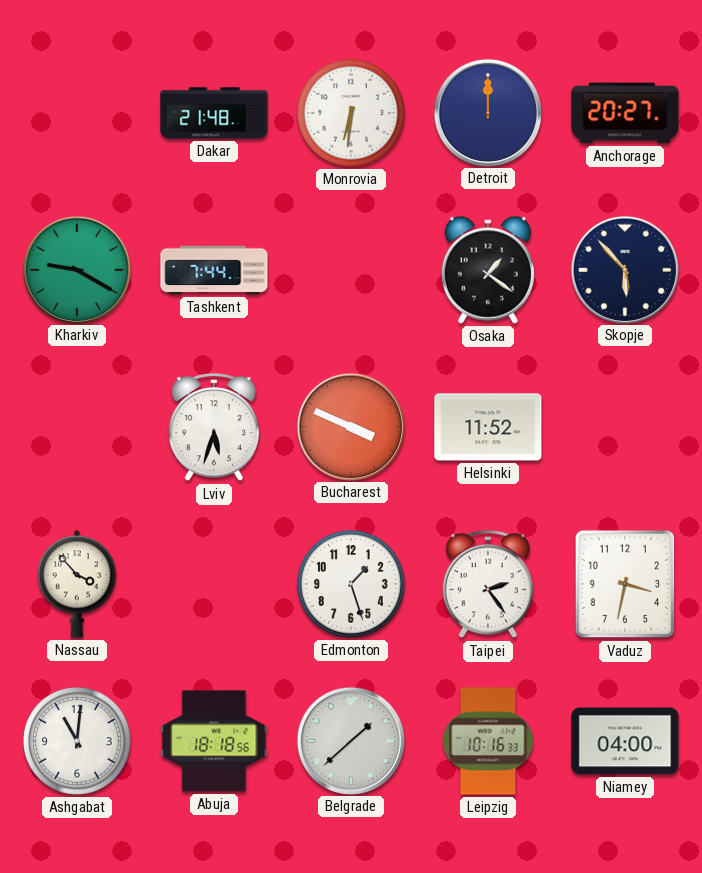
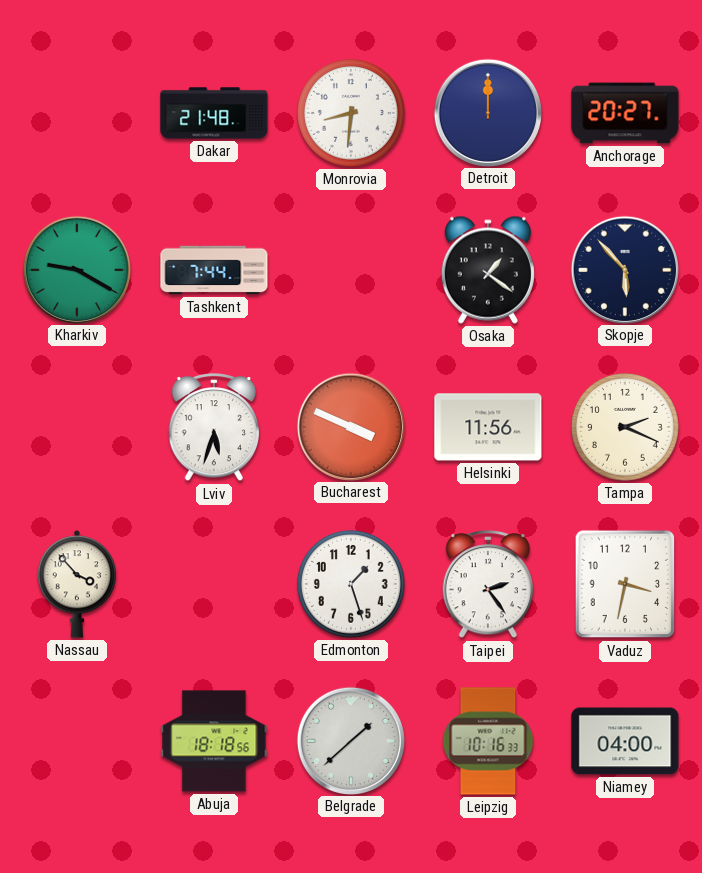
Monrovia: 6:31 -> 8:31 (351, 113)
Helsinki: 11:52 -> 11:56 (488, 427)
Tampa: none -> 2:19 (625, 427)
Ashgabat: 11:01 -> none (77, 741)
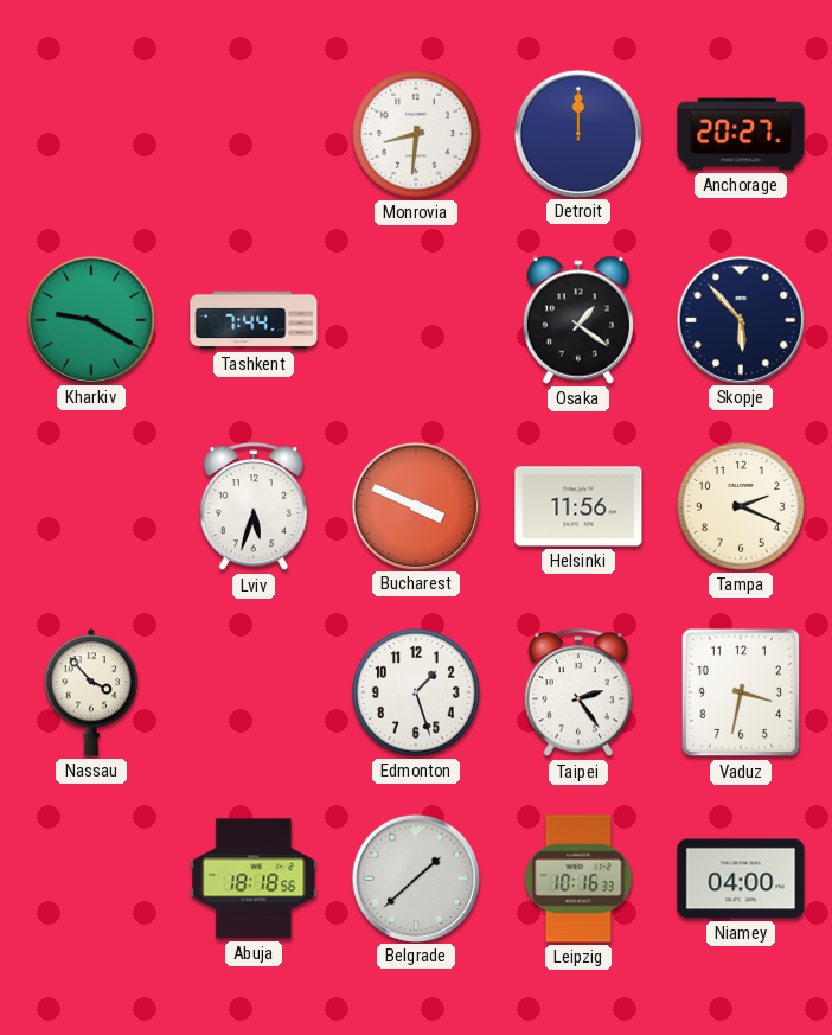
Dakar: 21:48 -> none (214, 113)
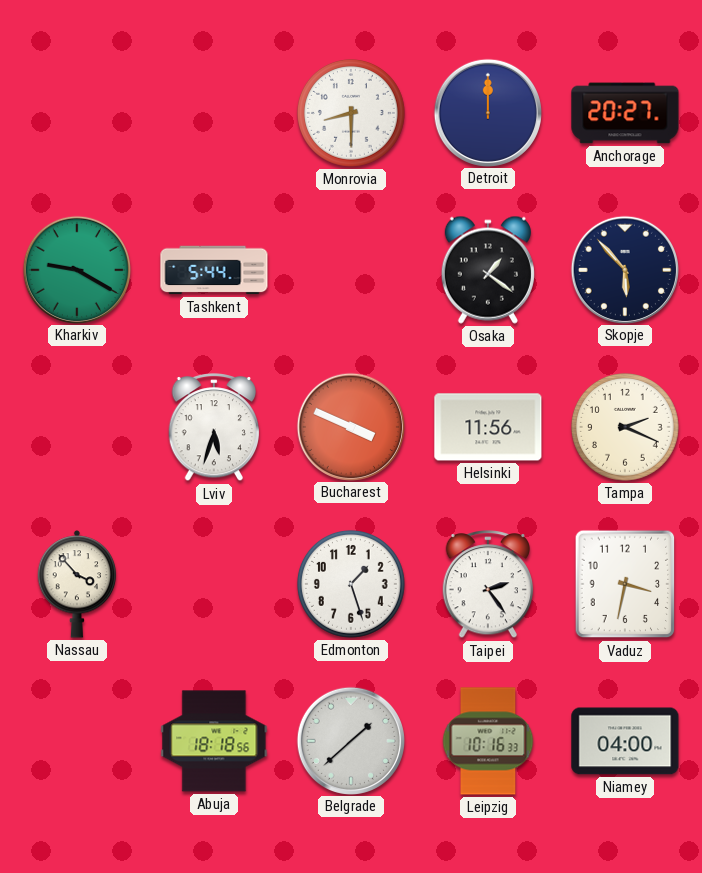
Monrovia: 8:31 -> 8:30 (351, 113)
Tashkent: 7:44 -> 5:44 (214, 270)
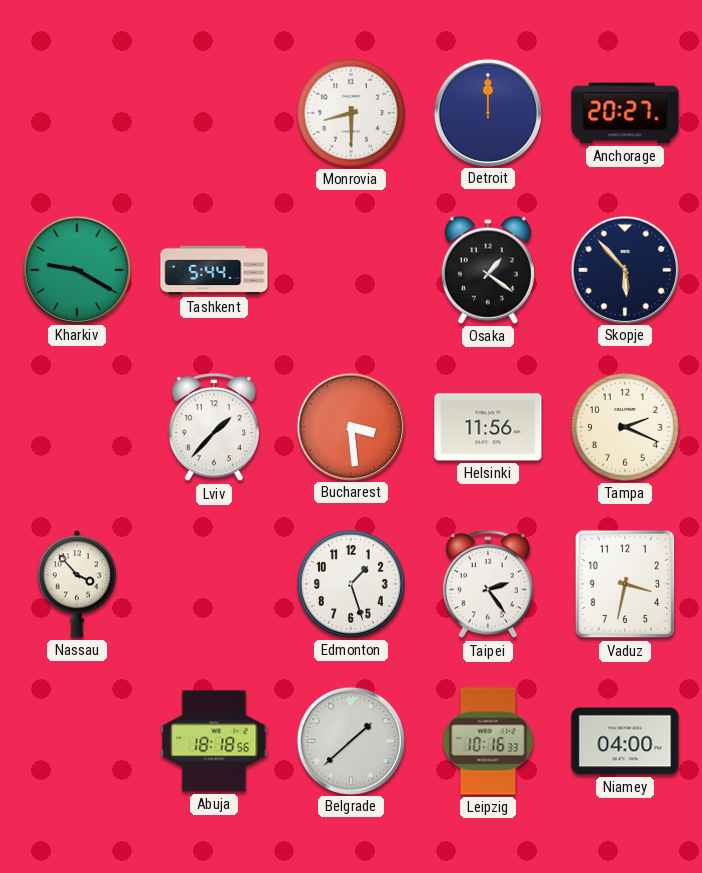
Lviv: 5:33 -> 1:37 (214, 428)
Bucharest: 3:49 -> 3:29 (350, 426)
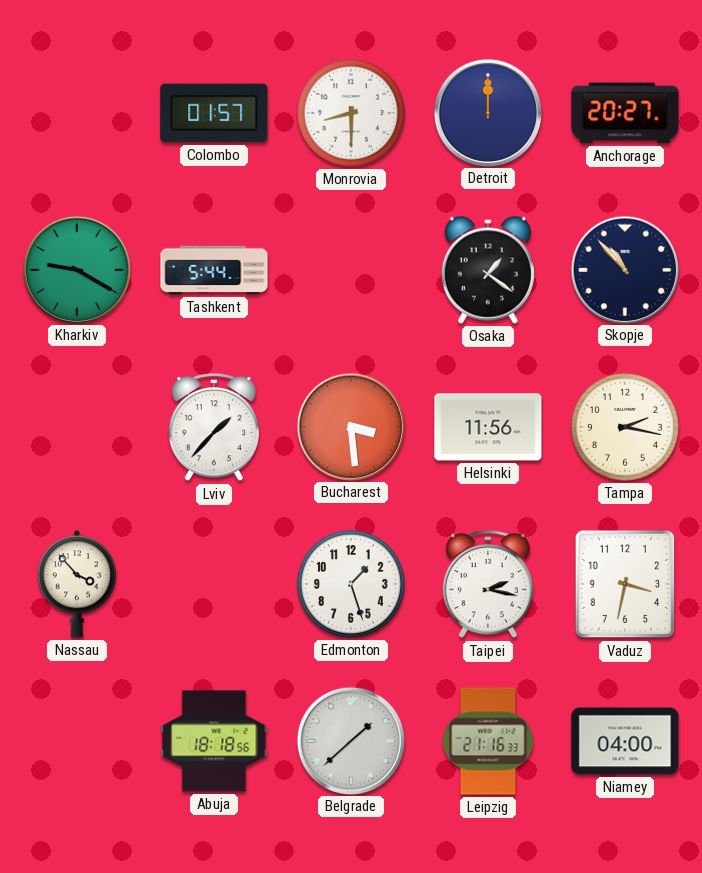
Colombo: none -> 01:57 (214, 113)
Skopje: 5:53 -> 10:53 (624, 269)
Tampa: 2:19 -> 2:17 (625, 427)
Taipei: 2:24 -> 2:17 (488, 585)
Leipzig: 10:16 -> 21:16 (488, 741)
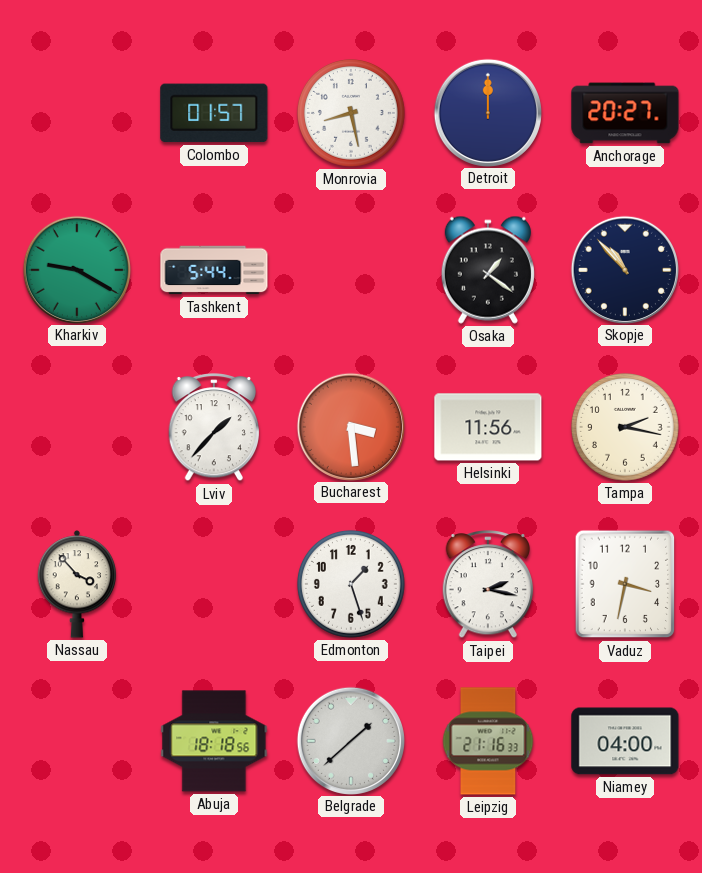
Monrovia: 8:30 -> 8:28 (351, 113)
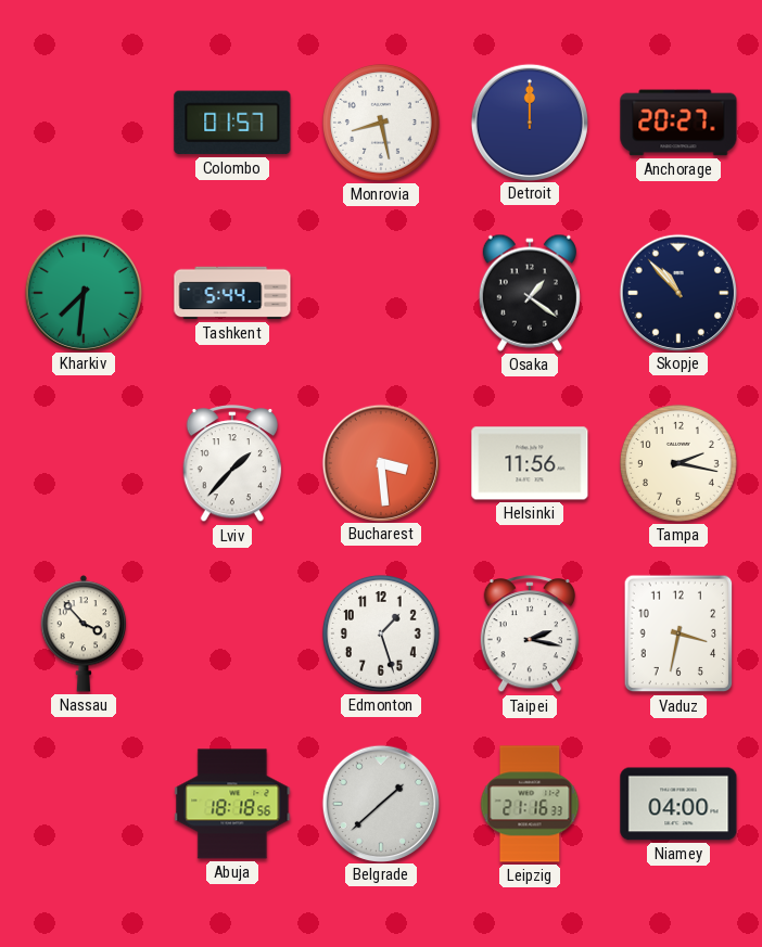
Kharkiv: 9:20 -> 7:31 (82, 292)
